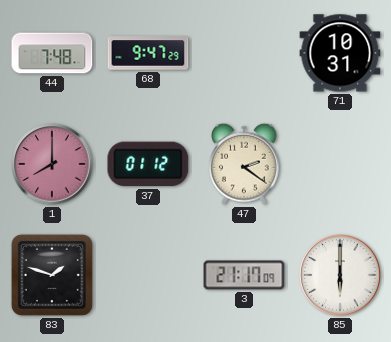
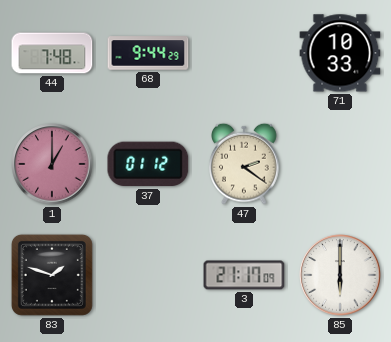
68: 9:47 -> 9:44 (148, 53)
71: 10:31 -> 10:33 (340, 53)
1: 8:00 -> 1:00 (52, 164)
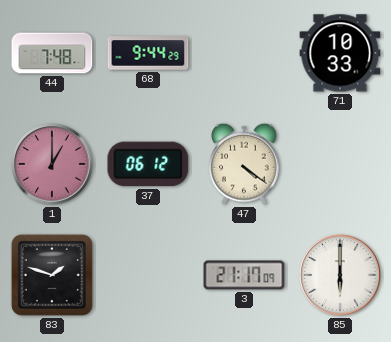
37: 01:12 -> 06:12 (148, 164)
47: 2:21 -> 4:21 (245, 164)
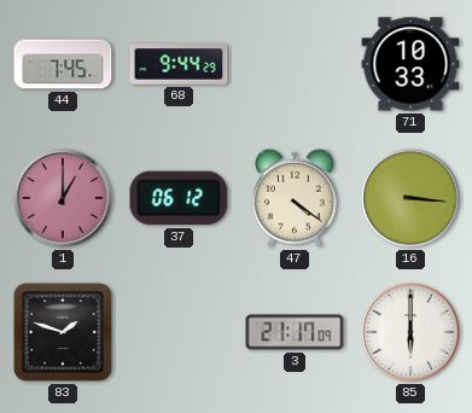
44: 7:48 -> 7:45 (63, 64)
16: none -> 3:16 (410, 198)
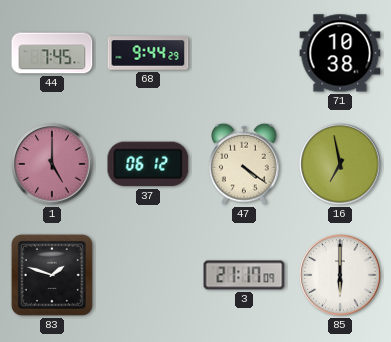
71: 10:33 -> 10:38 (340, 53)
1: 1:00 -> 5:00 (52, 164)
16: 3:16 -> 6:58 (340, 164)
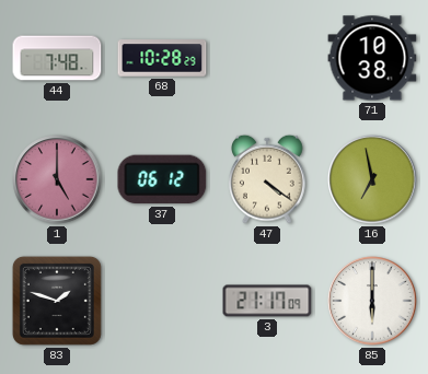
44: 7:45 -> 7:48 (57, 58)
68: 9:44 -> 10:28 (162, 58)
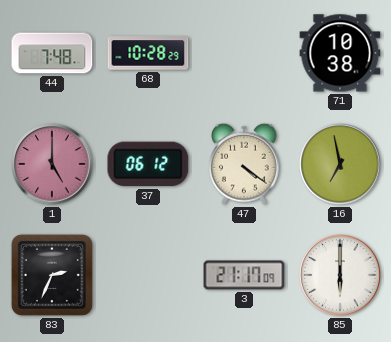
83: 1:48 -> 2:34 (52, 275)
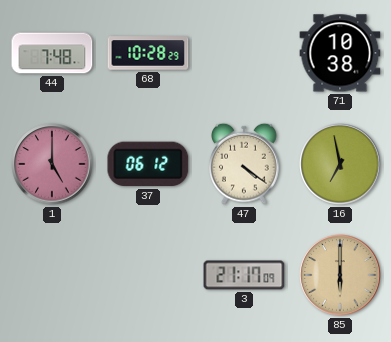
83: 2:34 -> none (52, 275)
85 dial: white -> champagne (340, 275)
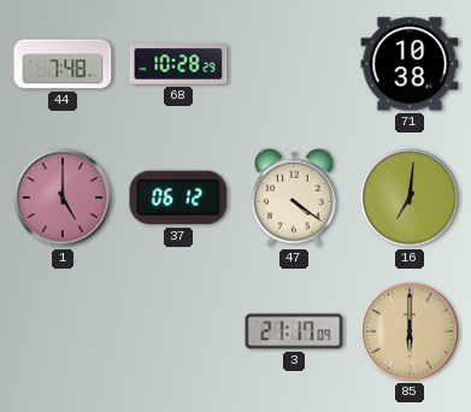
16: 6:58 -> 7:01 (410, 198)
